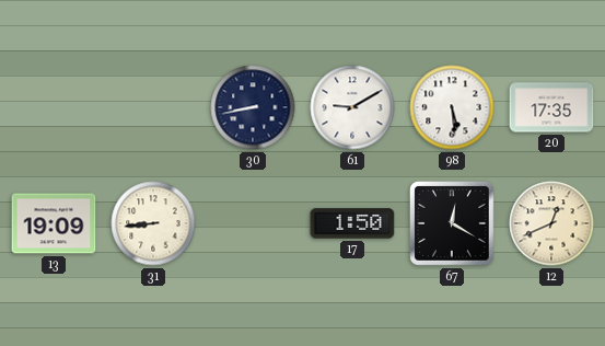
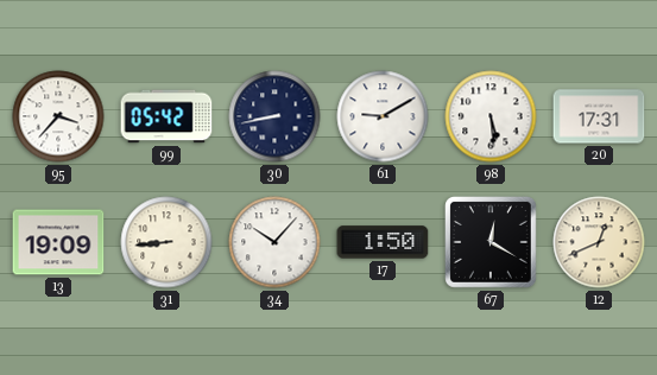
95: none -> 3:37 (58, 116)
99: none -> 05:42 (166, 116)
20: 17:35 -> 17:31 (599, 116)
34: none -> 10:07 (274, 242)
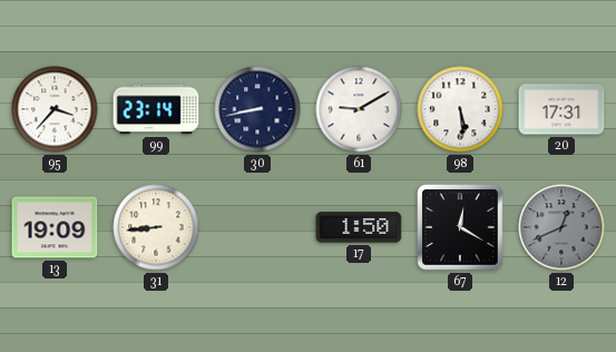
99: 05:42 -> 23:14 (156, 109)
34: 10:07 -> none (274, 242)
12 dial: cream -> grey (561, 227)
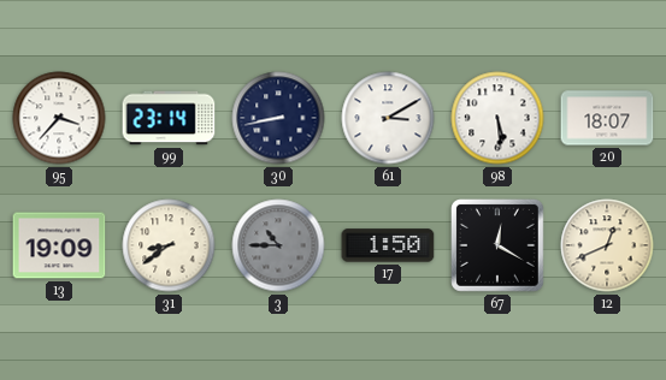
61: 9:10 -> 3:10 (388, 118)
20: 17:31 -> 18:07 (607, 118)
31: 8:44 -> 8:39 (169, 245)
3: none -> 10:45 (278, 245)
12 dial: grey -> cream (607, 245)
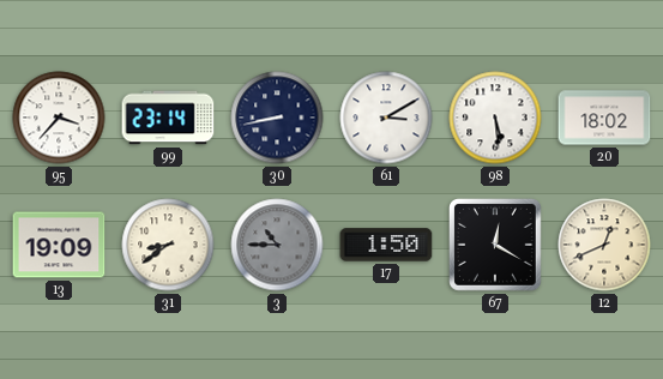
20: 18:07 -> 18:02 (604, 118)
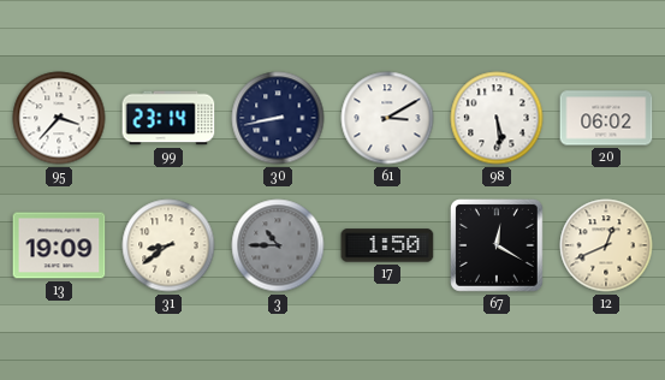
20: 18:02 -> 06:02 (606, 118)
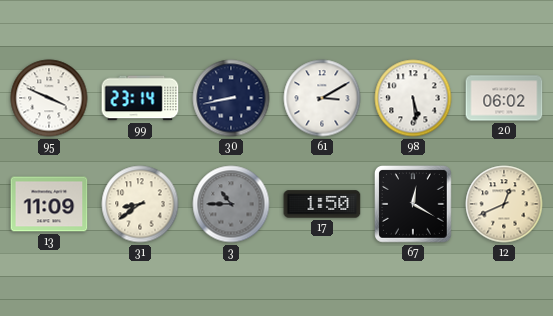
95: 3:37 -> 3:49 (49, 98)
13: 19:09 -> 11:09 (49, 204)
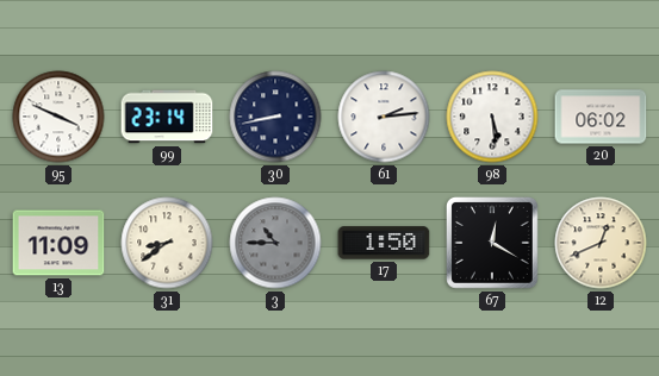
61: 3:10 -> 2:14 (384, 117)
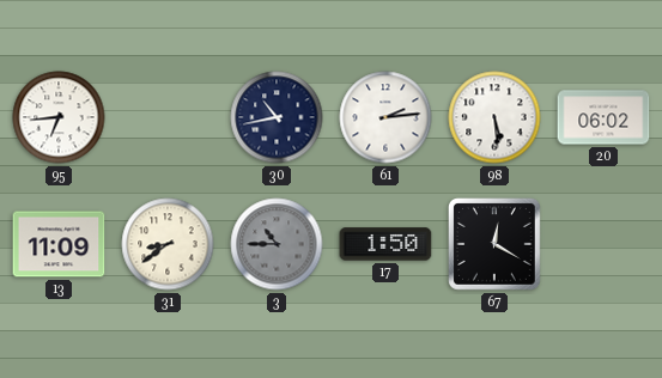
95: 3:49 -> 6:44 (59, 117)
99: 23:14 -> none (167, 117)
30: 8:43 -> 10:43 (277, 117)
12: 12:41 -> none (601, 243)
